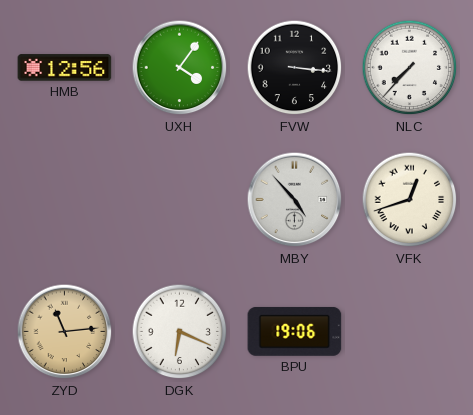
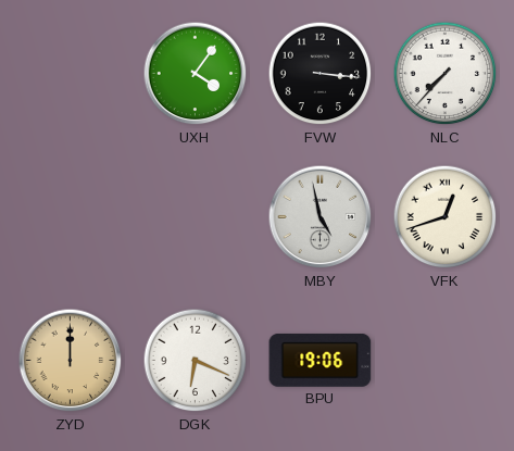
HMB: 12:56 -> none (65, 68)
MBY: 4:53 -> 4:58 (321, 217)
ZYD: 11:14 -> 12:00 (71, 361)
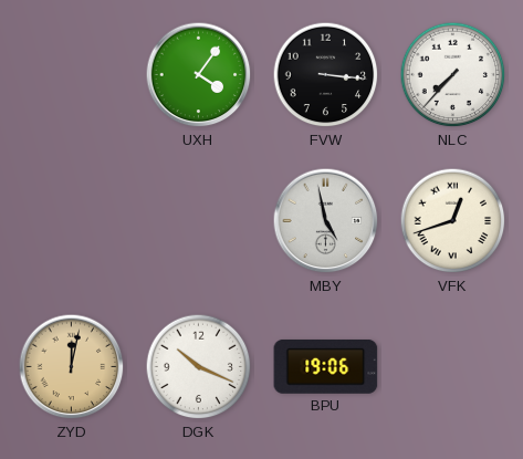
ZYD: 12:00 -> 12:02 (72, 367)
DGK: 6:19 -> 10:19 (199, 367)
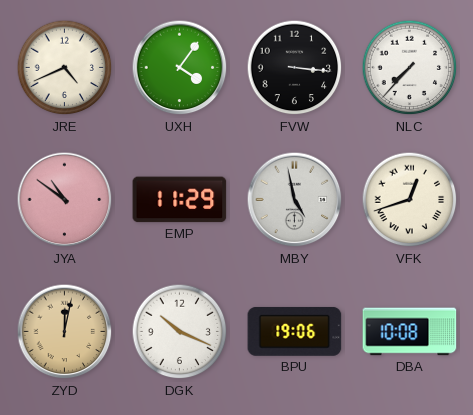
JRE: none -> 4:41 (65, 68)
JYA: none -> 10:51 (65, 200)
EMP: none -> 11:29 (180, 200)
DBA: none -> 10:08 (410, 332)
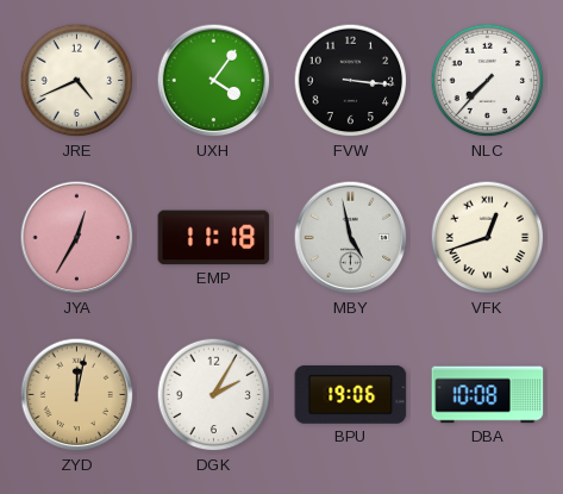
JYA: 10:51 -> 12:35 (77, 238)
EMP: 11:29 -> 11:18 (214, 238)
DGK: 10:19 -> 2:05 (214, 395)
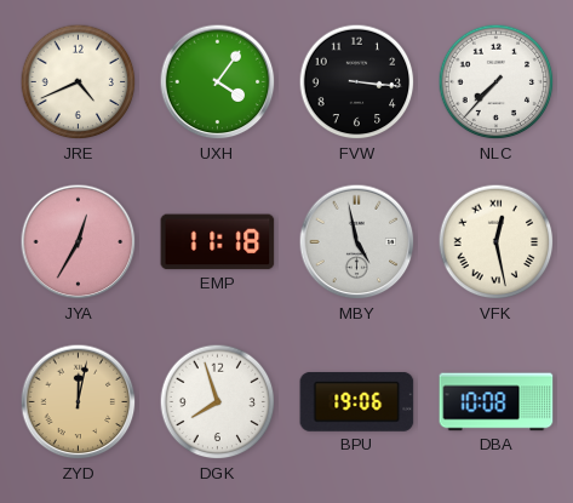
VFK: 12:42 -> 12:28 (497, 242)
DGK: 2:05 -> 7:57 (218, 402)
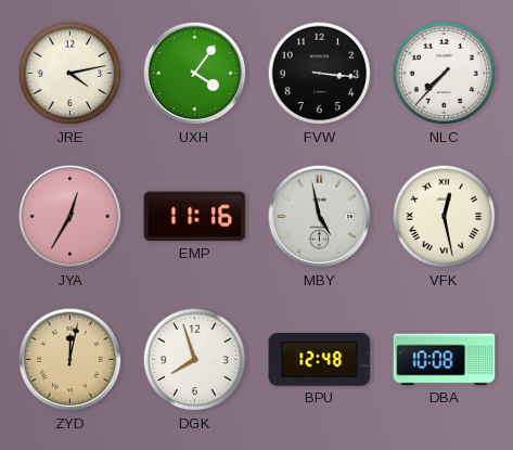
JRE: 4:41 -> 4:13 (70, 74)
EMP: 11:18 -> 11:16 (195, 217)
BPU: 19:06 -> 12:48 (320, 359)
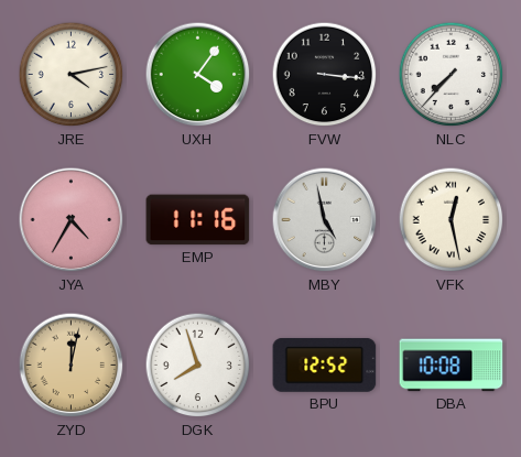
JYA: 12:35 -> 4:35 (72, 220)
BPU: 12:48 -> 12:52 (325, 364)
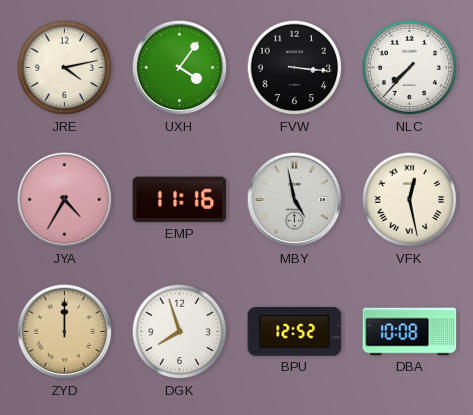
ZYD: 12:02 -> 12:00 (65, 332)
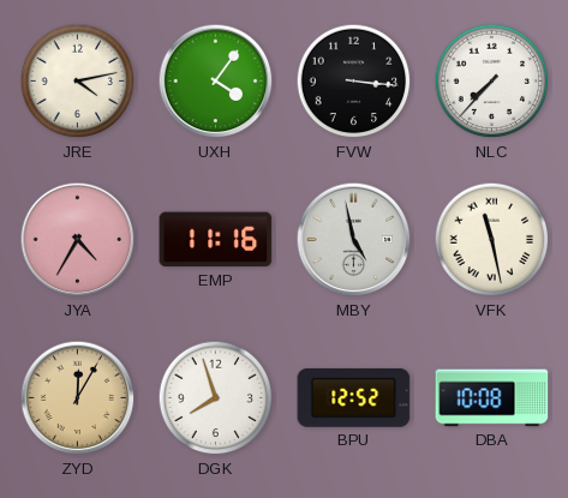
VFK: 12:28 -> 11:28 (492, 240)
ZYD: 12:00 -> 12:05 (78, 398)
